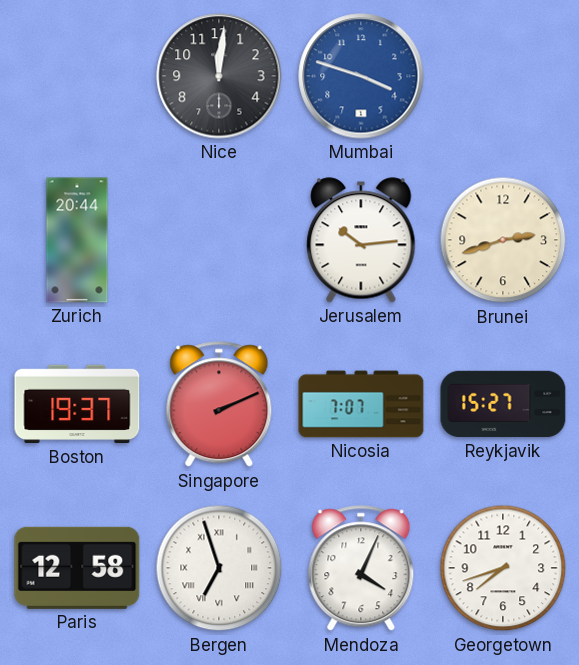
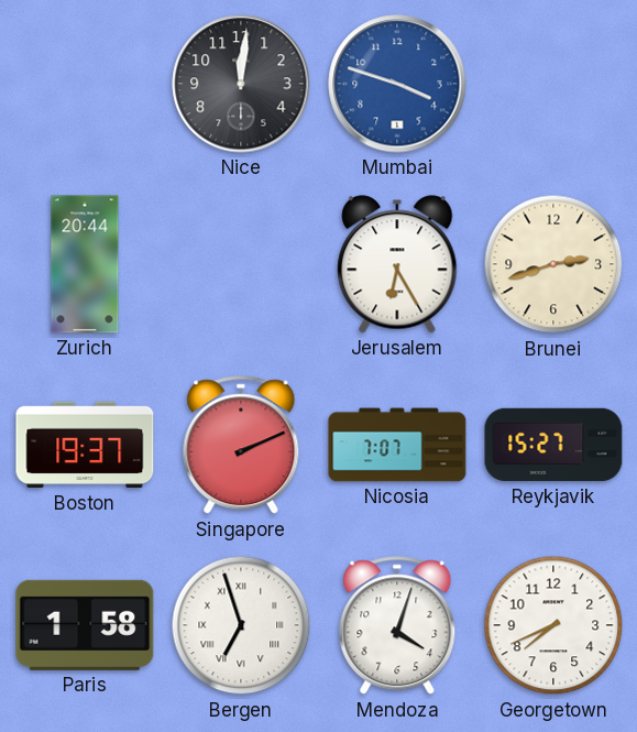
Jerusalem: 10:14 -> 6:25 (397, 264)
Paris: 12:58 -> 1:58 (85, 625)
Mendoza: 4:04 -> 4:03 (397, 626)
Georgetown: 7:42 -> 7:41 (553, 625)
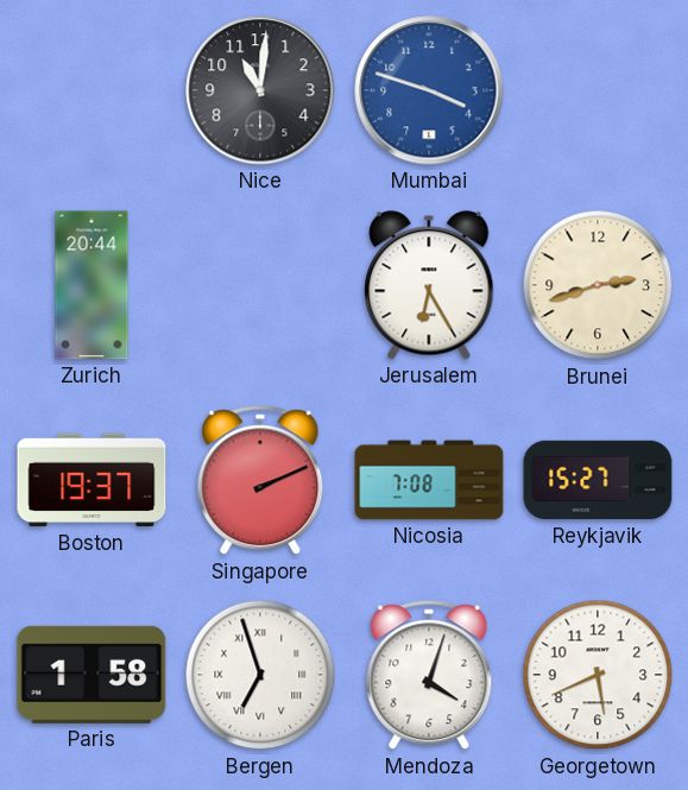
Nice: 12:01 -> 11:01 (260, 90)
Nicosia: 7:07 -> 7:08 (429, 480)
Georgetown: 7:41 -> 5:41 (598, 675)
